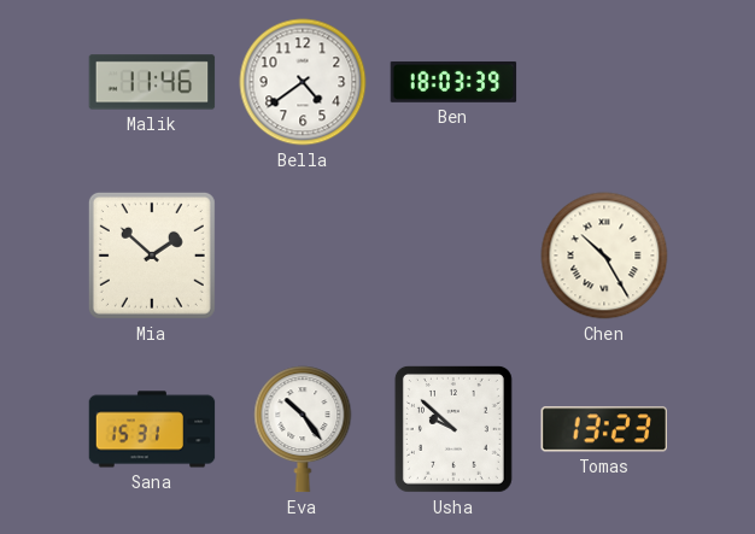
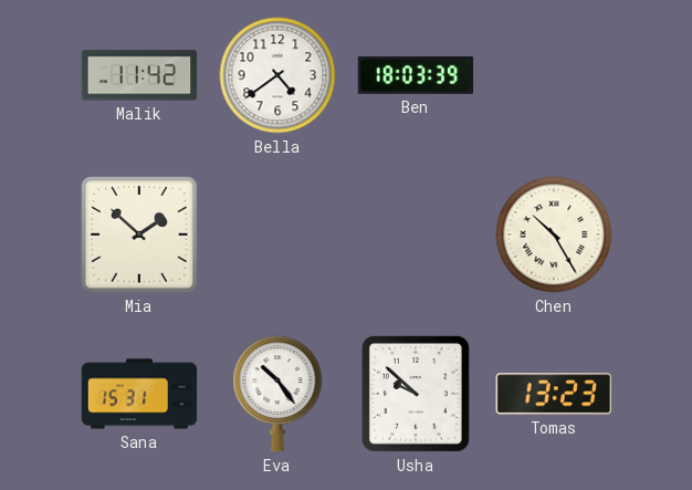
Malik: 11:46 -> 11:42 (139, 75)
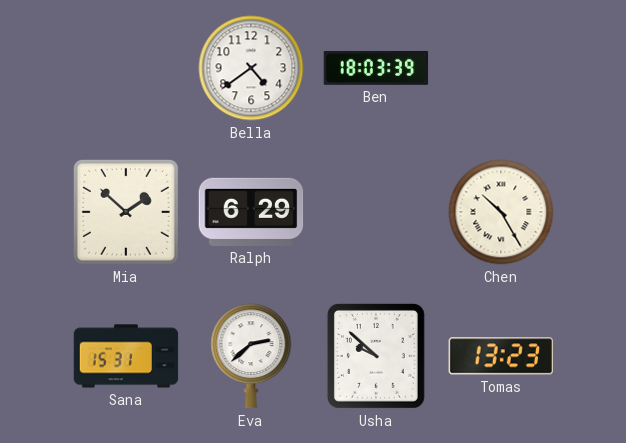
Malik: 11:42 -> none (139, 75)
Ralph: none -> 6:29 (251, 212)
Eva: 10:24 -> 2:38 (251, 356)
